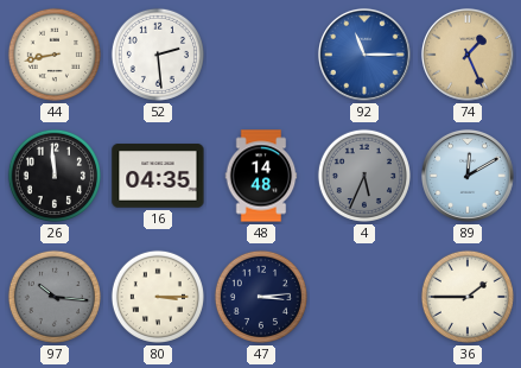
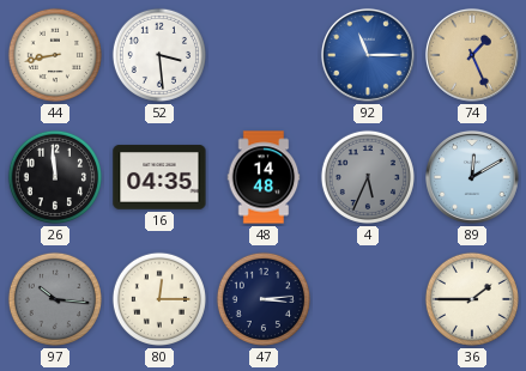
52: 2:29 -> 3:29 (159, 55)
80: 3:15 -> 12:15 (159, 299)
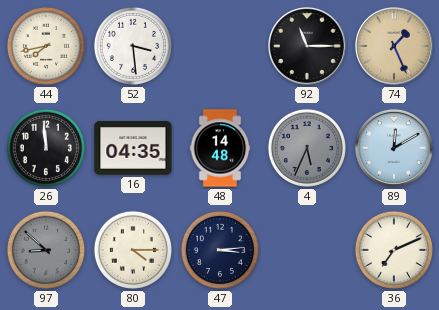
44: 8:43 -> 7:43 (46, 46)
92 dial: blue -> black (307, 46)
97: 10:16 -> 8:52 (46, 250)
80: 12:15 -> 4:15 (133, 250)
36: 1:45 -> 7:11 (394, 250)
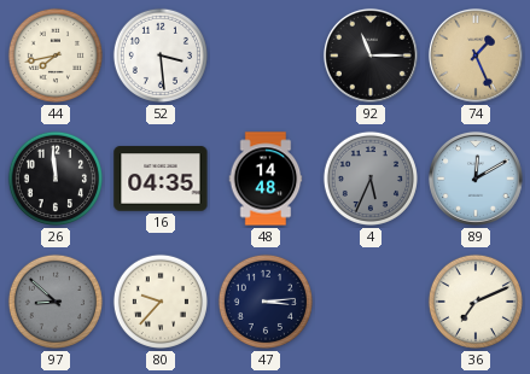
80: 4:15 -> 9:37 (161, 302)
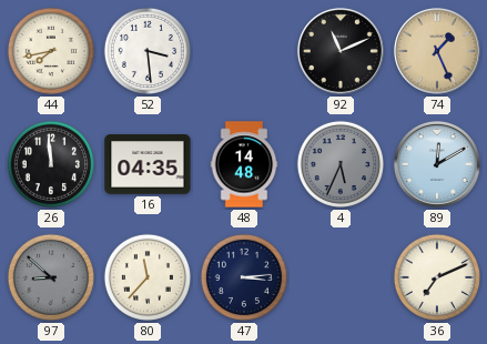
92: 11:15 -> 11:11 (341, 51)
80: 9:37 -> 11:37 (148, 277)
